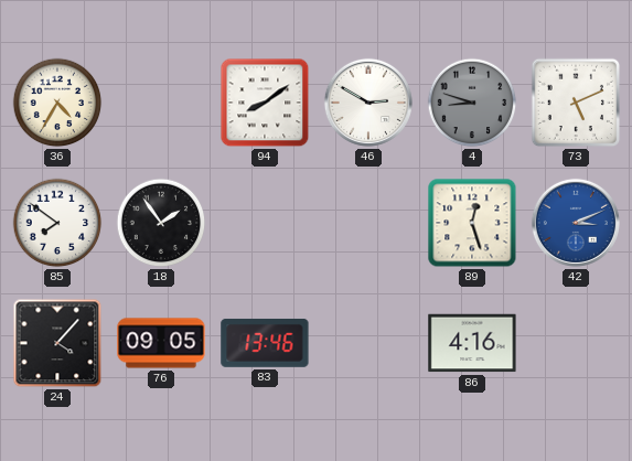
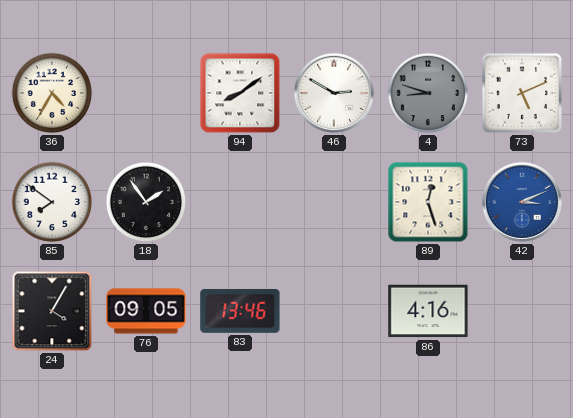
24: 4:07 -> 4:05 (52, 311)
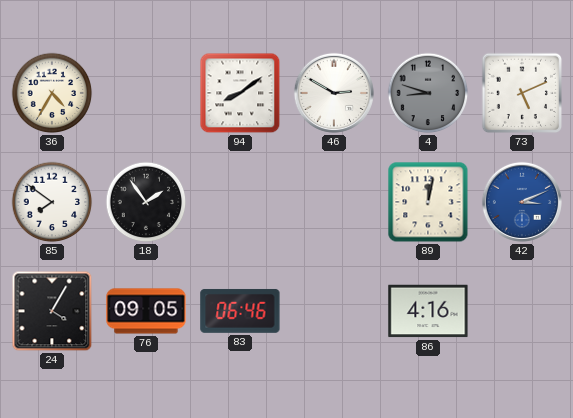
89: 12:27 -> 12:02 (428, 202)
83: 13:46 -> 06:46 (240, 311)
